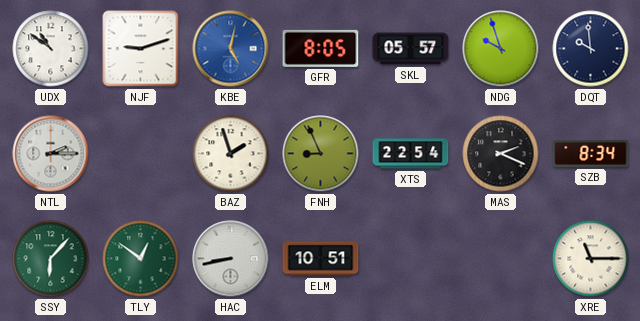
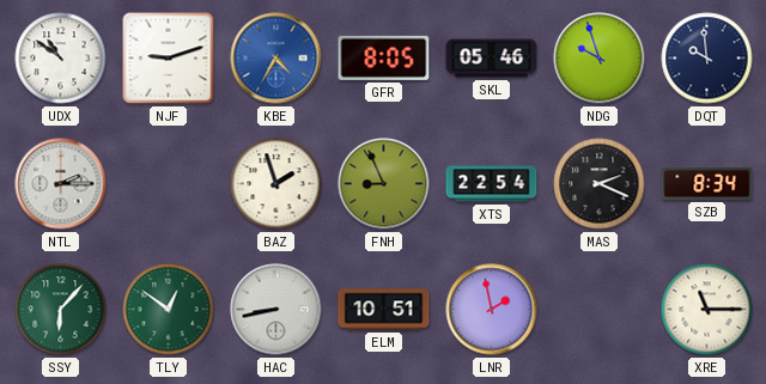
KBE: 5:02 -> 4:35 (276, 59)
SKL: 05:57 -> 05:46 (492, 59)
LNR: none -> 1:58 (492, 310)
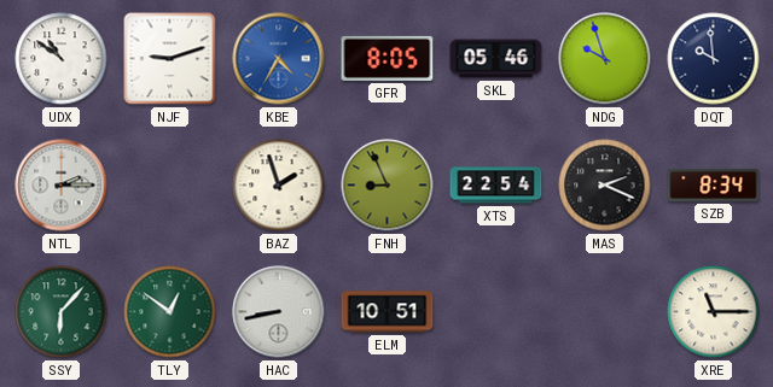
LNR: 1:58 -> none (492, 310)
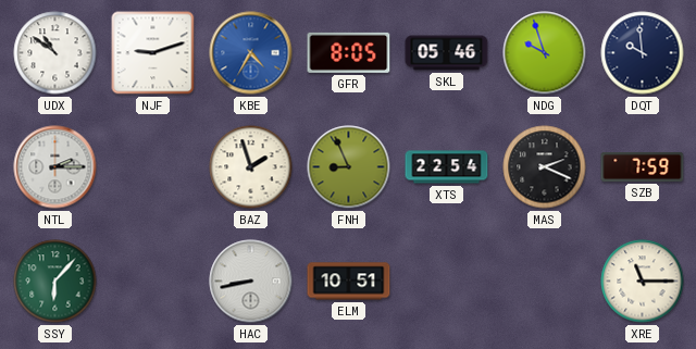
SZB: 8:34 -> 7:59 (643, 166)
TLY: 12:51 -> none (170, 312)
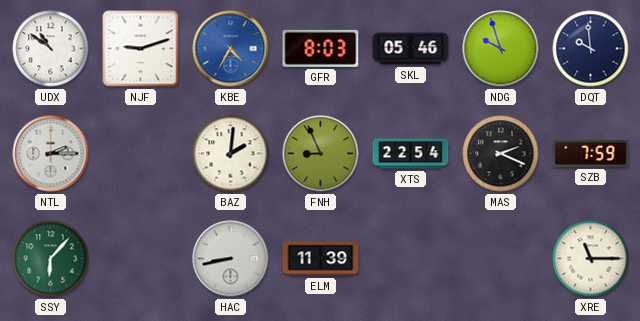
GFR: 8:05 -> 8:03 (321, 48)
BAZ: 1:57 -> 2:01 (231, 154)
ELM: 10:51 -> 11:39 (321, 259)
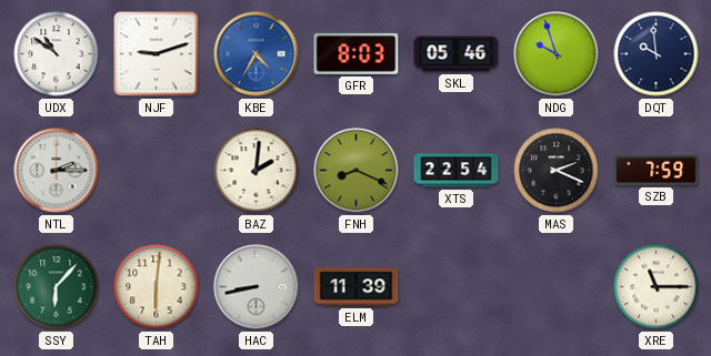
FNH: 8:56 -> 8:19 (357, 171)
TAH: none -> 6:01 (157, 287)
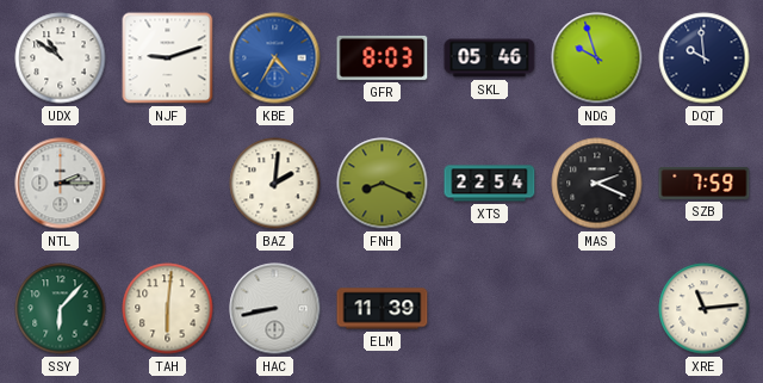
XRE: 11:15 -> 11:14 (705, 309)
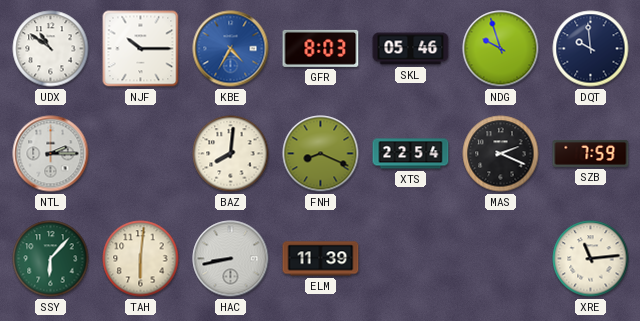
NJF: 9:12 -> 10:15 (141, 49)
BAZ: 2:01 -> 8:01 (231, 154)
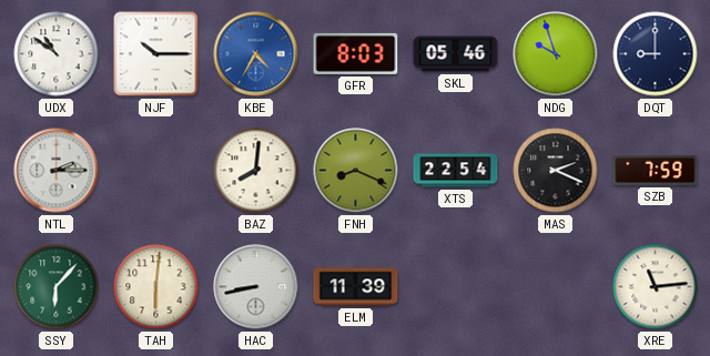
DQT: 9:59 -> 9:00 (656, 54)
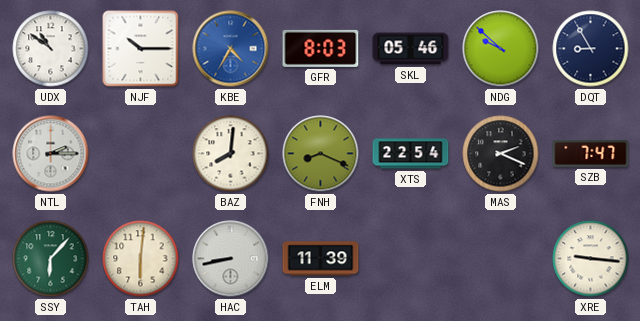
NDG: 9:57 -> 9:52 (501, 49)
DQT: 9:00 -> 8:55 (591, 49)
SZB: 7:59 -> 7:47 (591, 153)
XRE: 11:14 -> 9:16 (591, 259)
